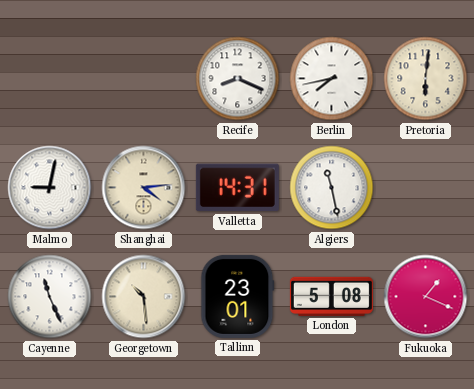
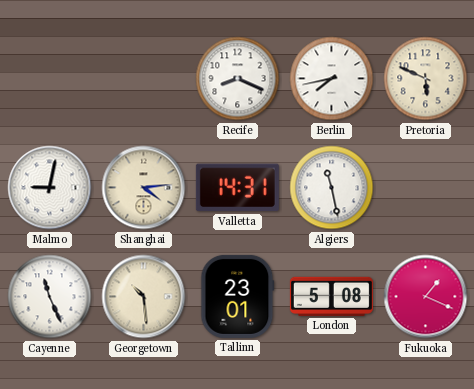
Pretoria: 6:01 -> 5:49 (426, 79)
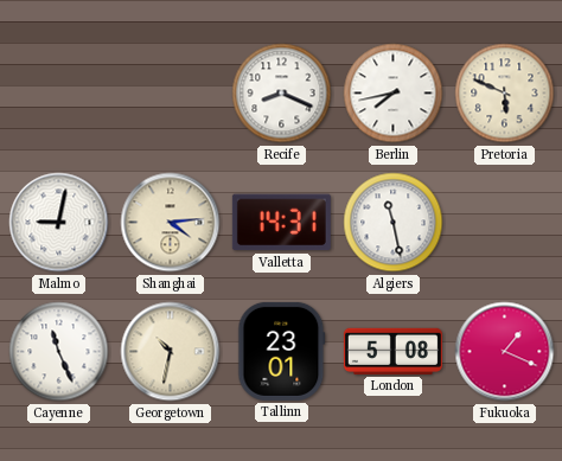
Georgetown: 10:29 -> 10:32 (171, 352)
